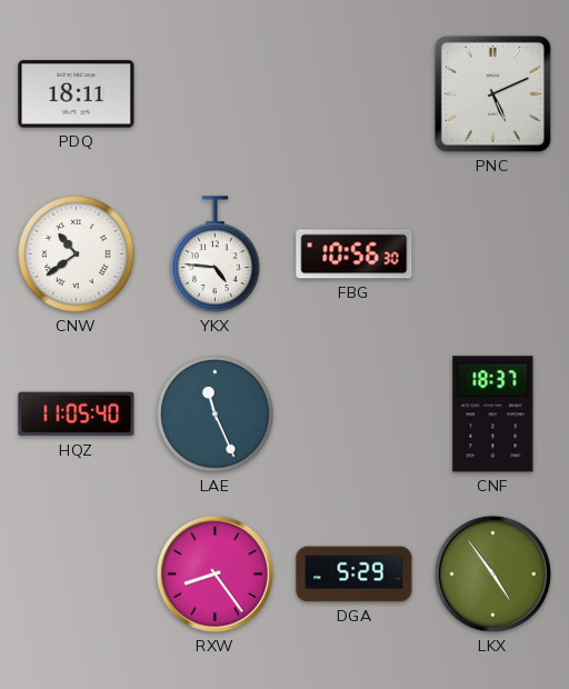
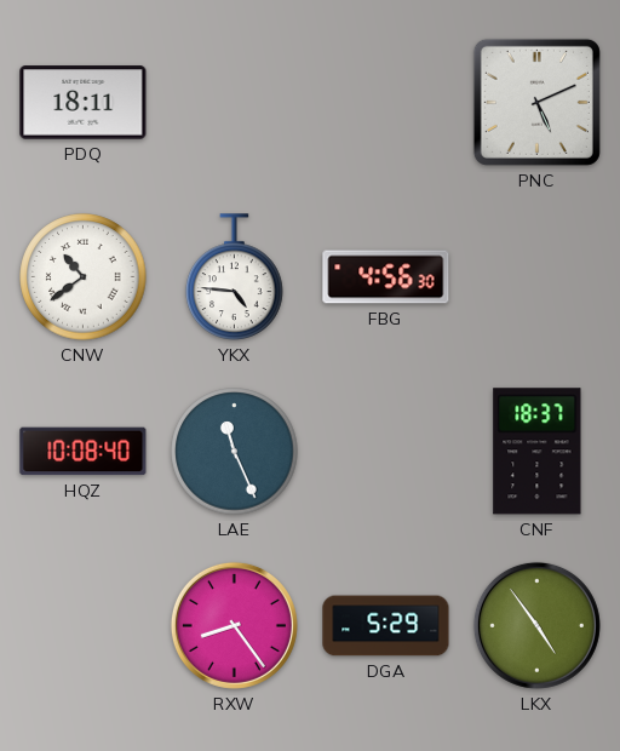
FBG: 10:56 -> 4:56 (386, 277)
HQZ: 11:05 -> 10:08 (84, 452)
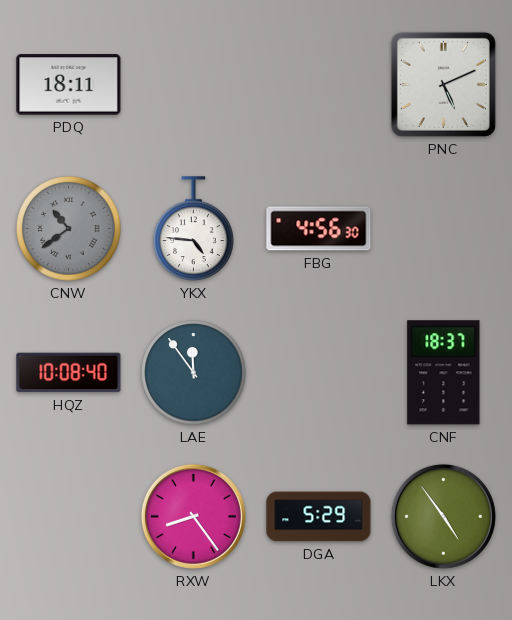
CNW dial: white -> grey (69, 229)
LAE: 11:26 -> 11:54 (194, 373)
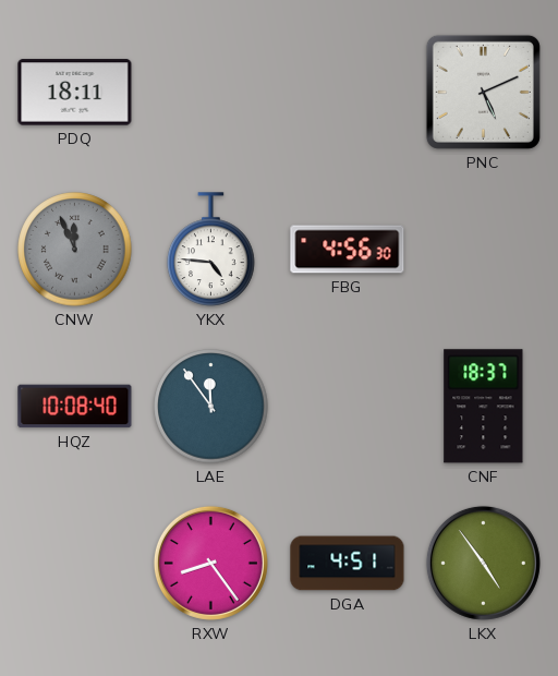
CNW: 10:39 -> 11:56 (75, 250)
DGA: 5:29 -> 4:51 (348, 564)
